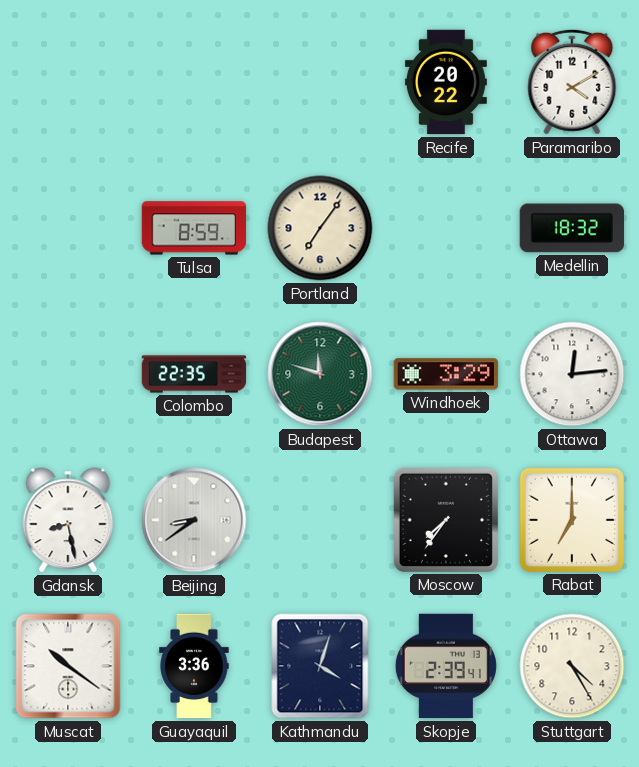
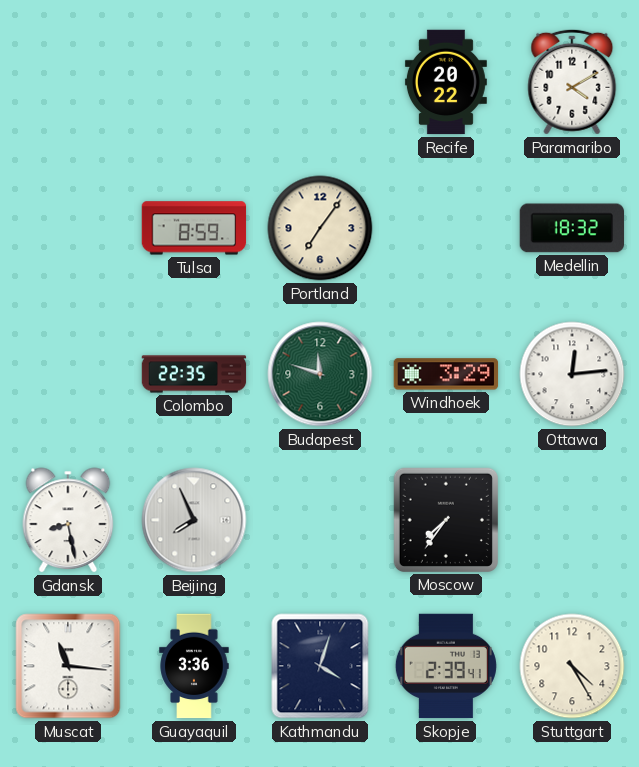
Beijing: 8:39 -> 7:56 (194, 520)
Rabat: 7:00 -> none (571, 519)
Muscat: 10:21 -> 11:16 (68, 666)
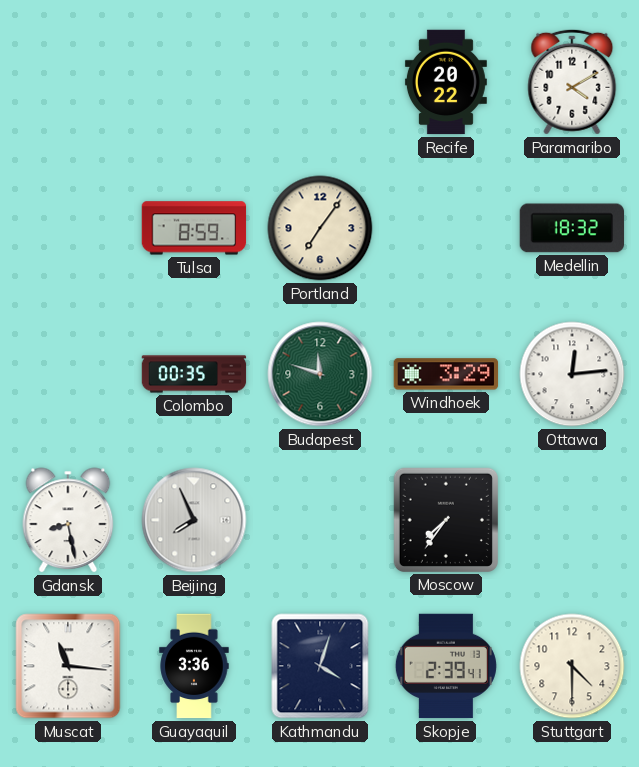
Colombo: 22:35 -> 00:35 (194, 374)
Stuttgart: 4:25 -> 4:30 (572, 666)
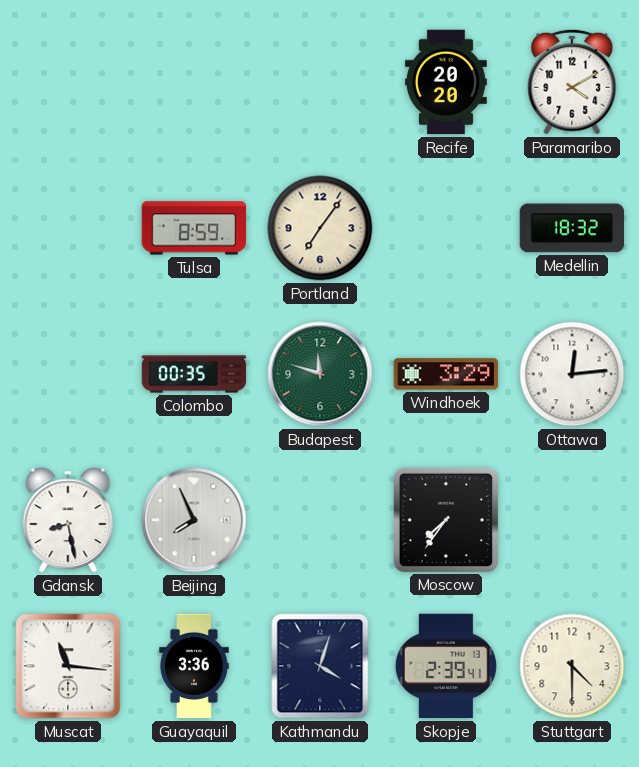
Recife: 20:22 -> 20:20 (446, 82)
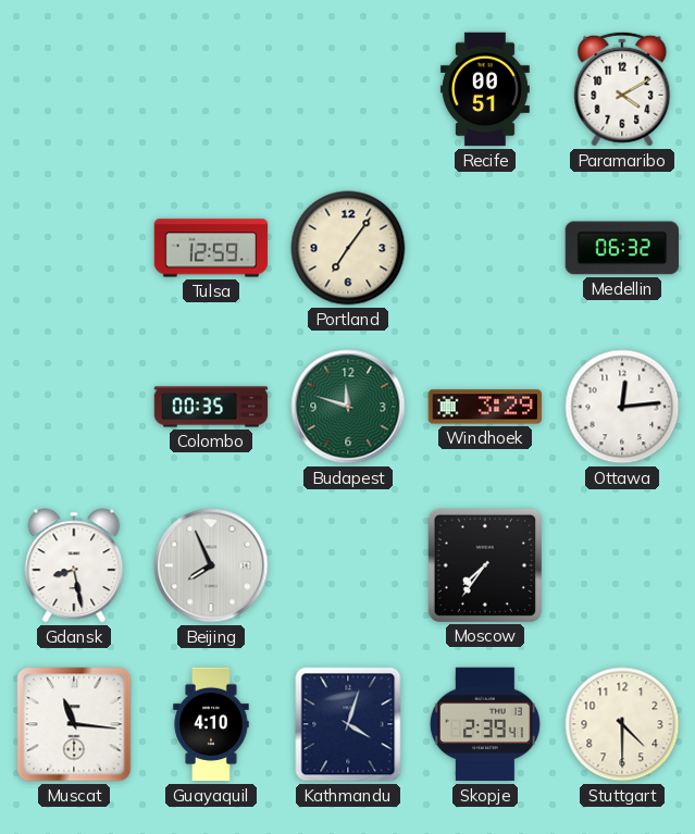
Recife: 20:20 -> 00:51 (485, 89)
Tulsa: 8:59 -> 12:59 (211, 248)
Medellin: 18:32 -> 06:32 (622, 248)
Guayaquil: 3:36 -> 4:10 (211, 724)
